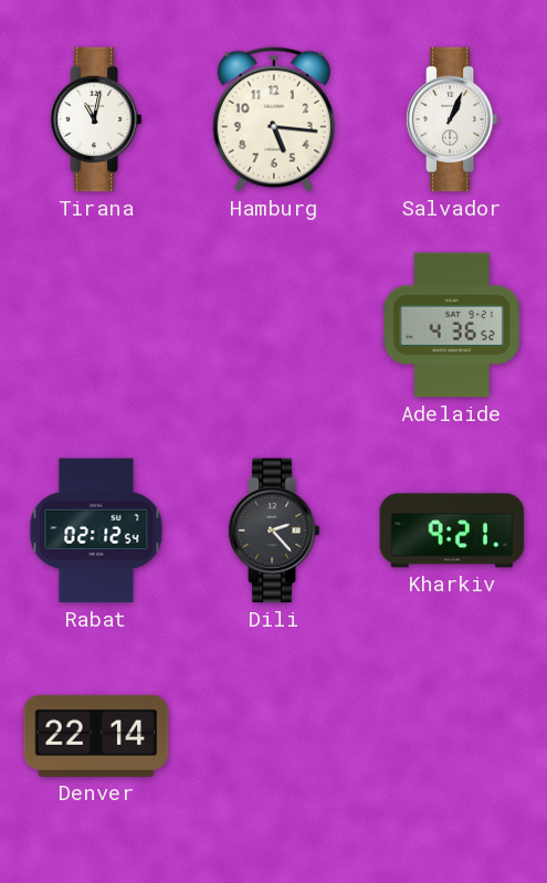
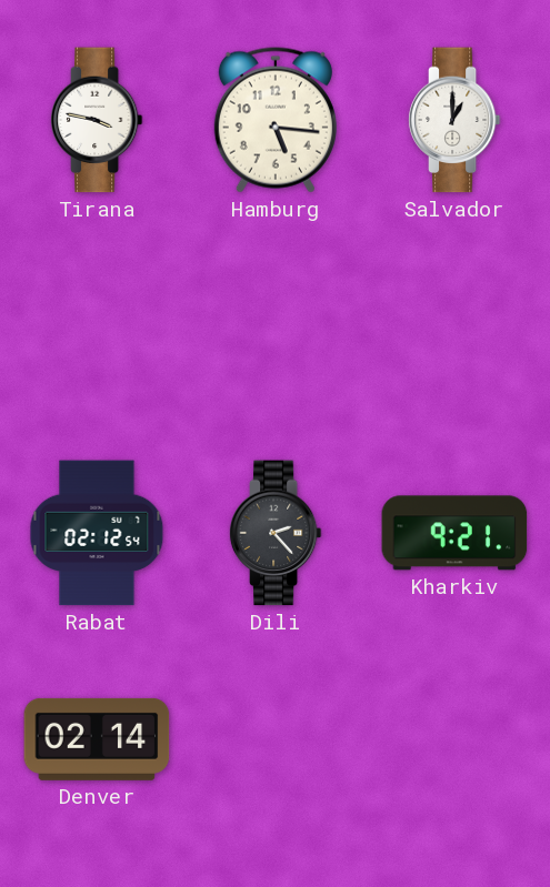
Tirana: 11:02 -> 3:47 (97, 120)
Salvador: 1:04 -> 1:00 (454, 120)
Adelaide: 4:36 -> none (452, 325)
Denver: 22:14 -> 02:14 (97, 739)
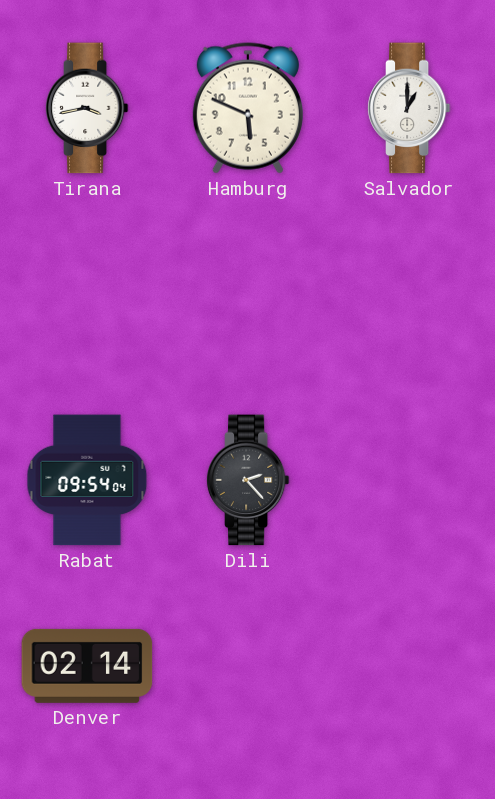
Tirana: 3:47 -> 3:43 (87, 108)
Hamburg: 5:16 -> 5:49 (248, 108)
Rabat: 02:12 -> 09:54 (87, 480)
Kharkiv: 9:21 -> none (454, 533)
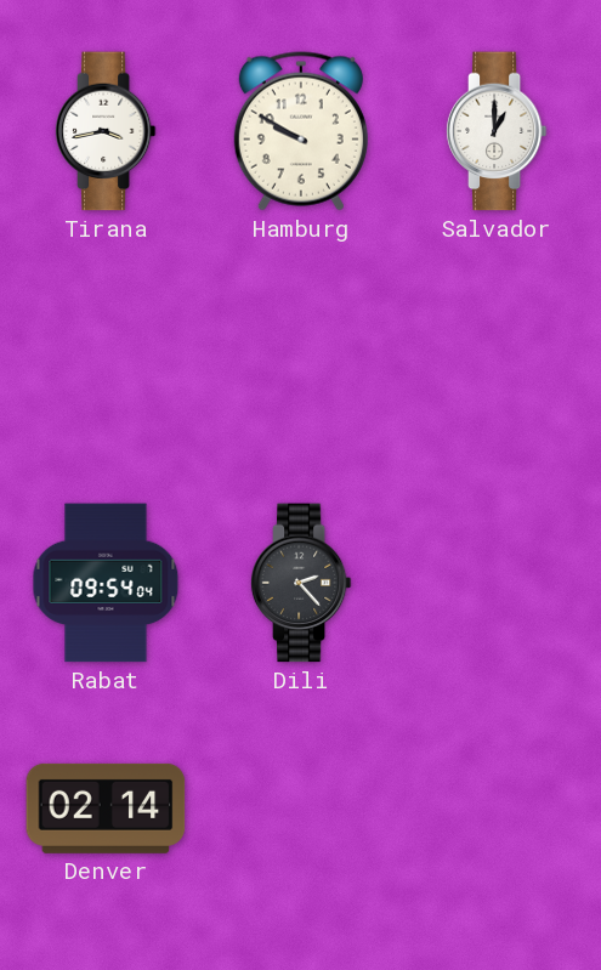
Hamburg: 5:49 -> 9:50 (301, 131)
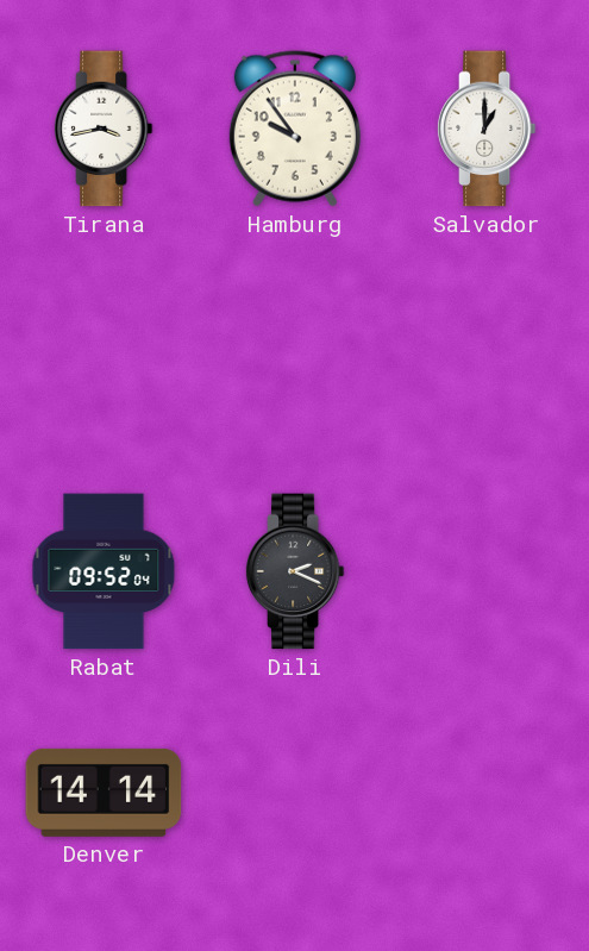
Hamburg: 9:50 -> 9:54 (295, 129)
Rabat: 09:54 -> 09:52 (104, 571)
Dili: 2:23 -> 2:19 (295, 571)
Denver: 02:14 -> 14:14 (104, 793)
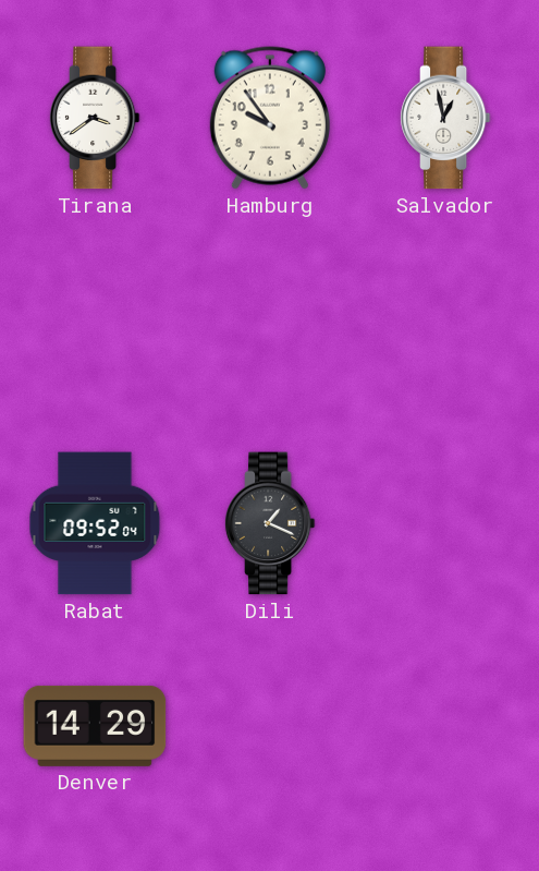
Tirana: 3:43 -> 3:39 (95, 118)
Salvador: 1:00 -> 12:58 (445, 118)
Dili: 2:19 -> 1:19 (270, 523)
Denver: 14:14 -> 14:29 (95, 726)
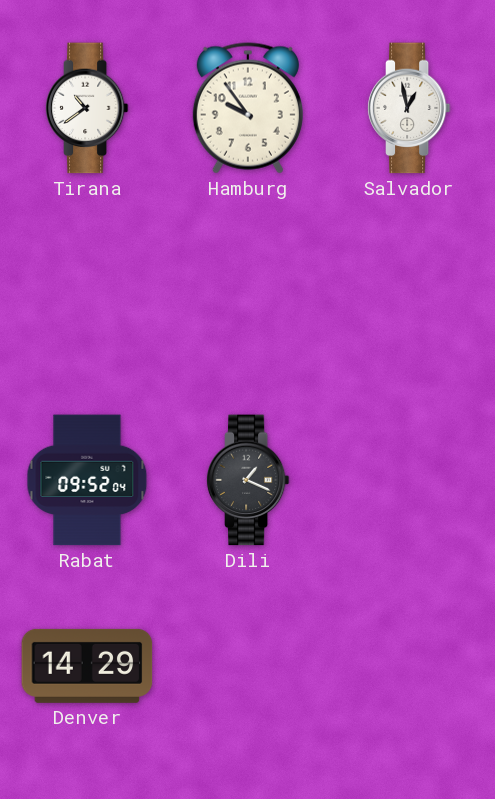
Tirana: 3:39 -> 10:39 (87, 108)
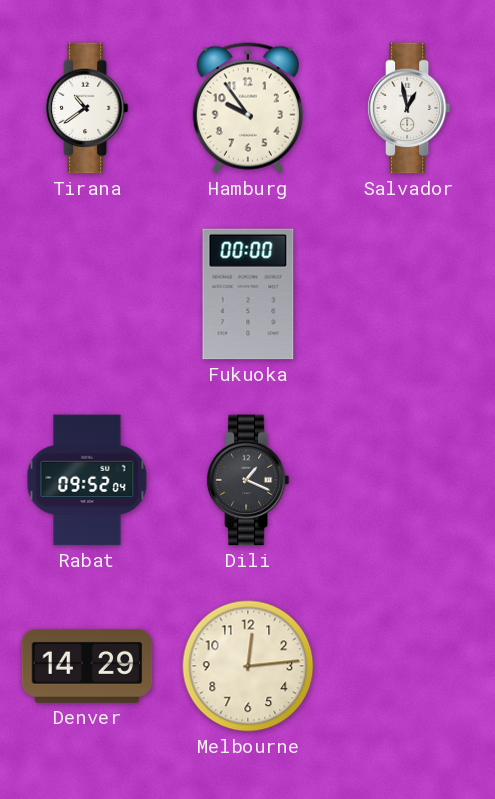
Fukuoka: none -> 00:00 (248, 294)
Melbourne: none -> 12:14 (248, 666)
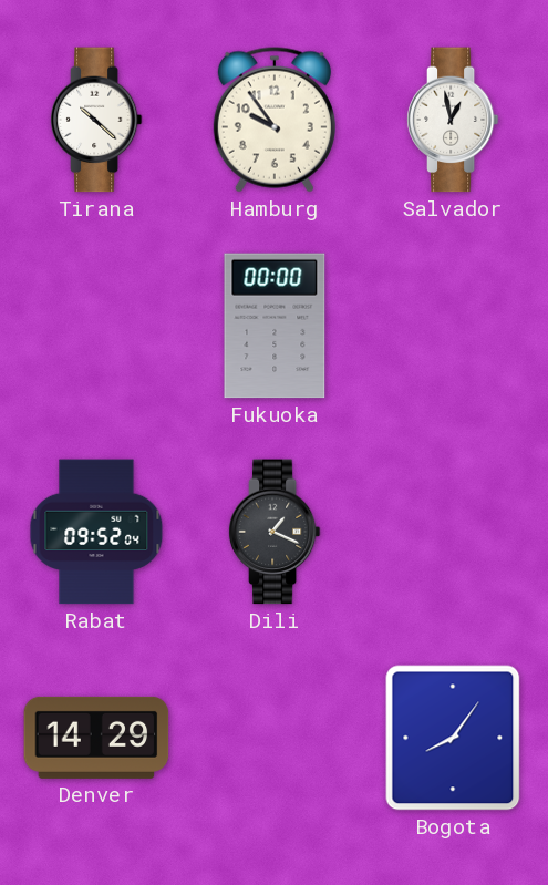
Tirana: 10:39 -> 10:22 (96, 120)
Melbourne: 12:14 -> none (248, 666)
Bogota: none -> 8:06 (453, 738)
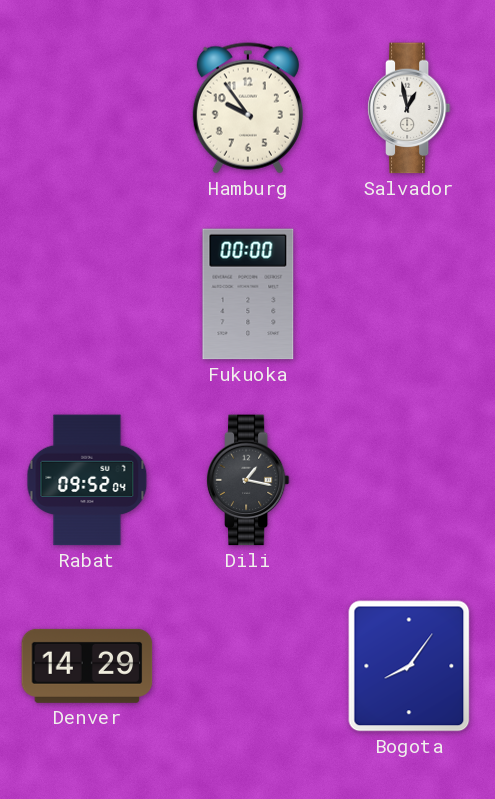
Tirana: 10:22 -> none (96, 120)
Dili: 1:19 -> 1:17 (248, 480)
